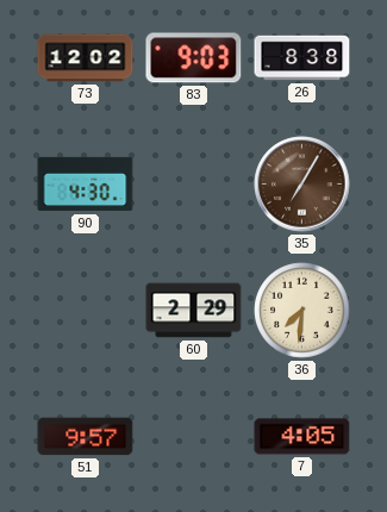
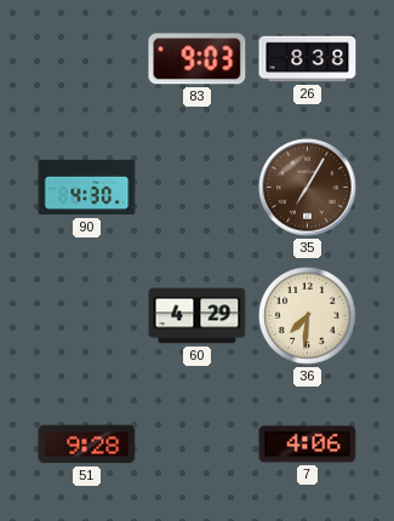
73: 12:02 -> none (86, 58)
60: 2:29 -> 4:29 (198, 316)
51: 9:57 -> 9:28 (87, 445)
7: 4:05 -> 4:06 (308, 445)
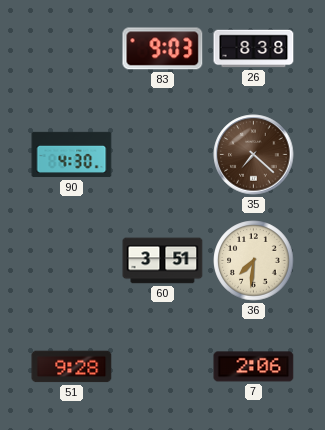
35: 7:05 -> 7:22 (254, 155)
60: 4:29 -> 3:51 (163, 261)
7: 4:06 -> 2:06 (254, 367)
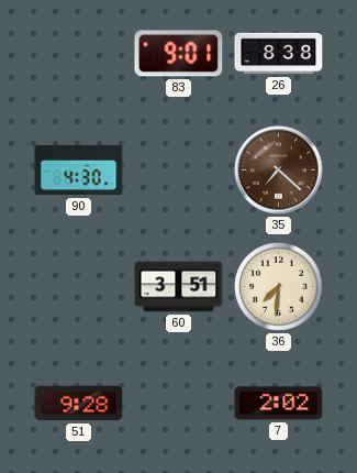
83: 9:03 -> 9:01 (179, 54)
7: 2:06 -> 2:02 (279, 404)
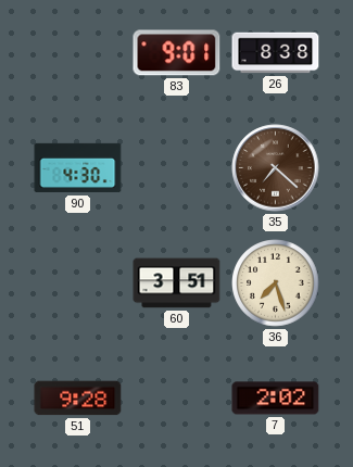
36: 7:31 -> 7:27 (276, 283)
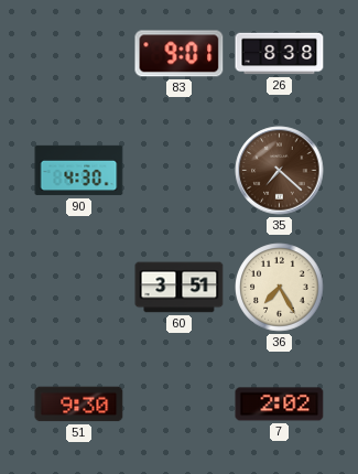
36: 7:27 -> 7:25 (280, 288)
51: 9:28 -> 9:30 (79, 405)
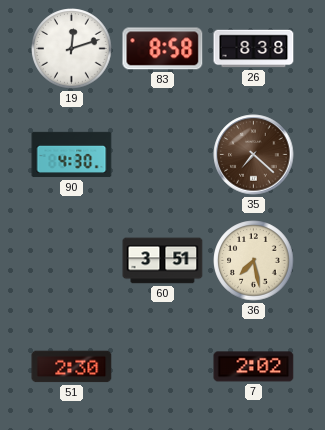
19: none -> 12:12 (72, 49)
83: 9:01 -> 8:58 (163, 49)
36: 7:25 -> 7:28 (254, 261)
51: 9:30 -> 2:30 (72, 367)
